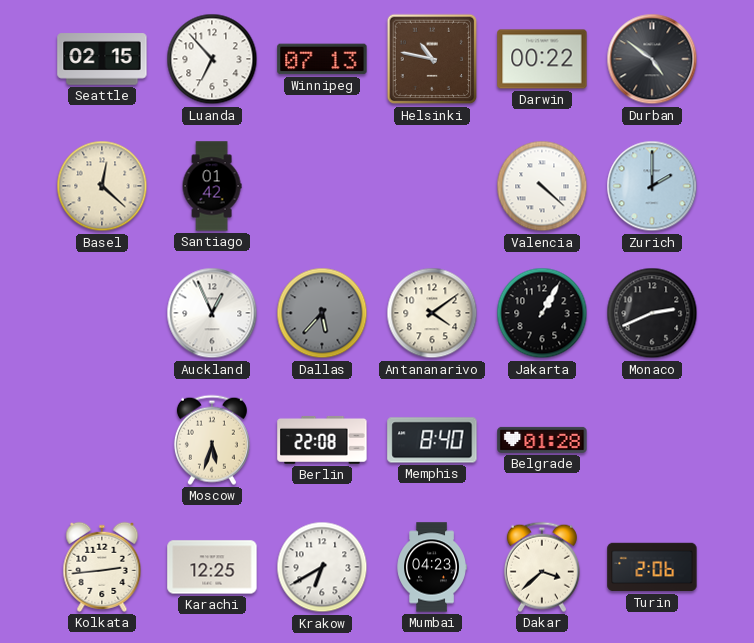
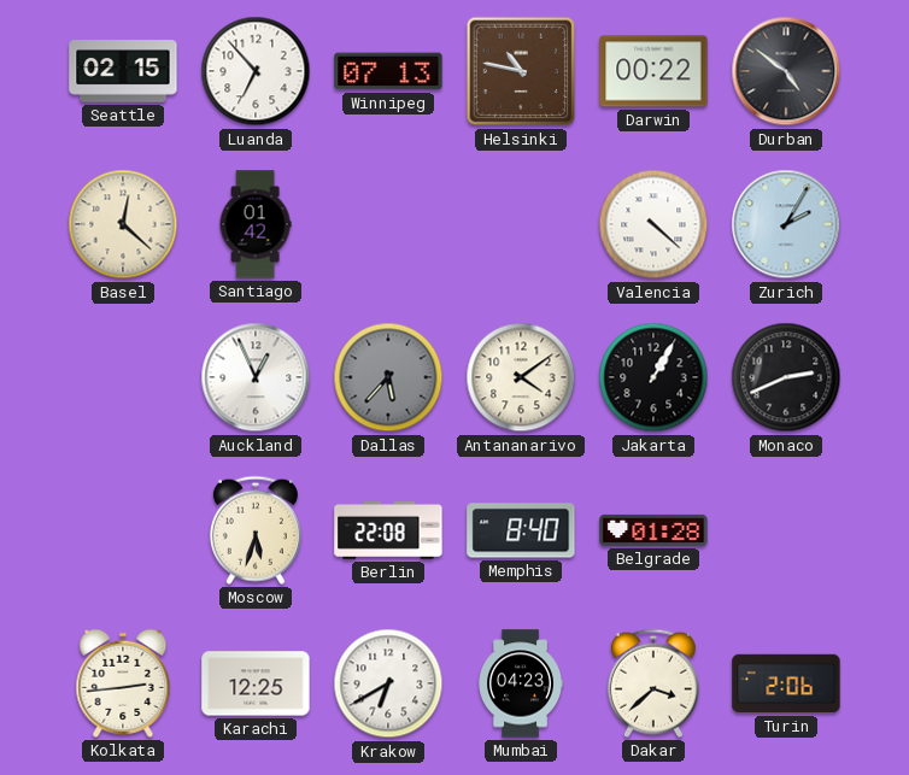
Zurich: 2:00 -> 2:05 (786, 224)
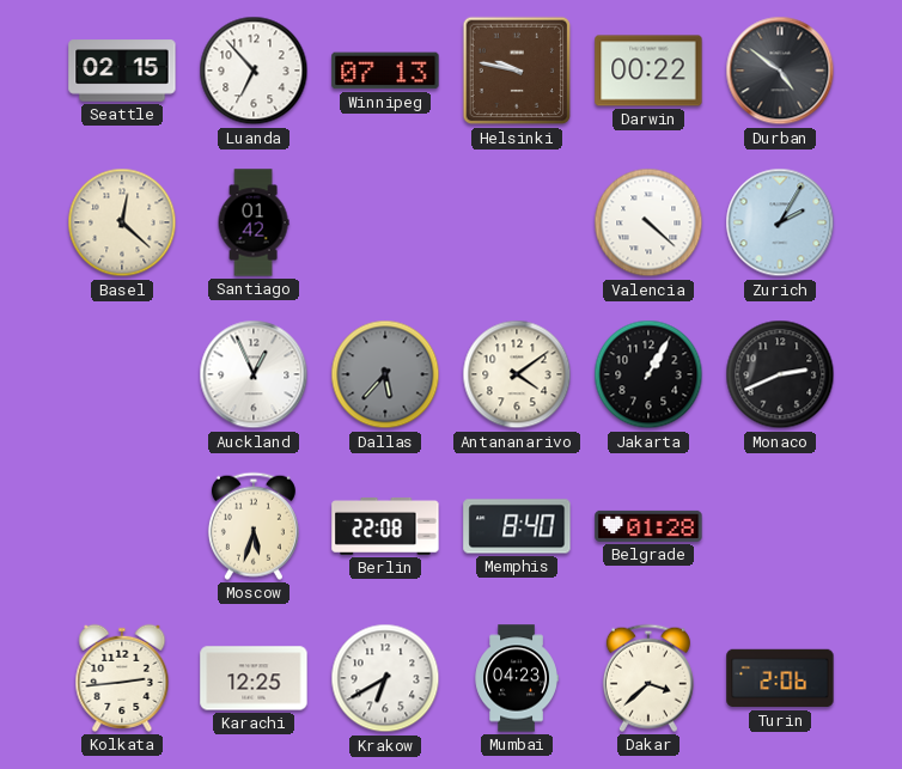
Helsinki: 10:47 -> 9:47 (517, 71)
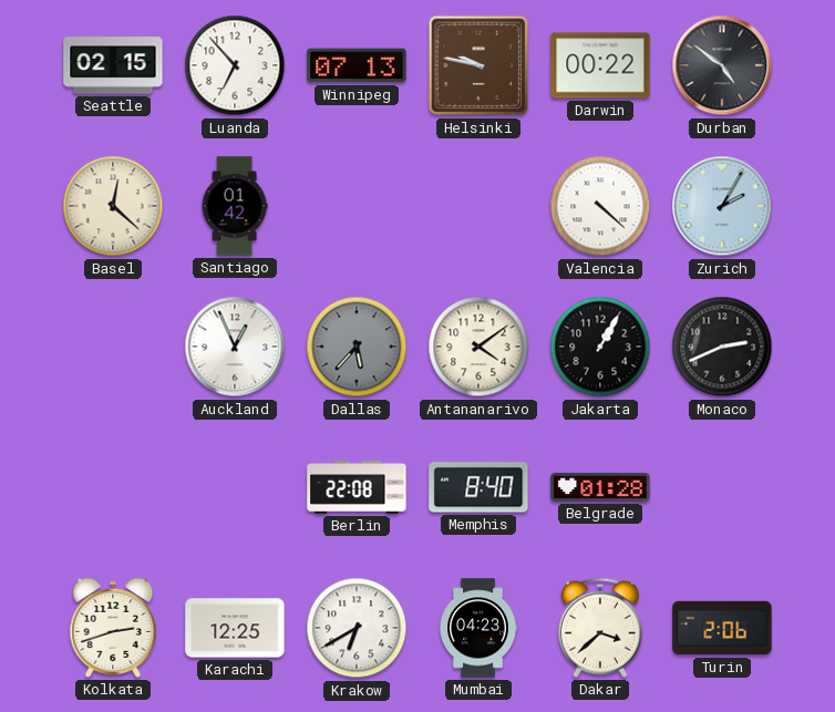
Moscow: 5:33 -> none (254, 526)
Kolkata: 2:44 -> 2:42 (113, 628)
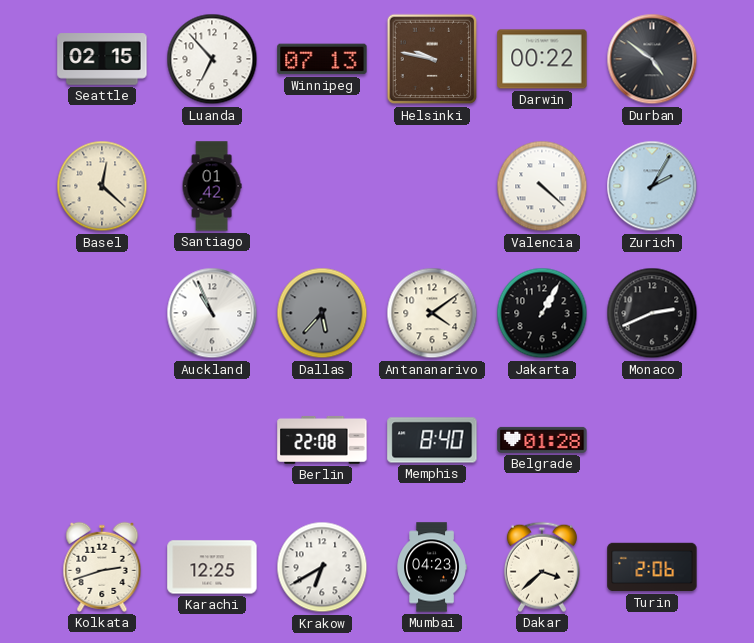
Auckland: 12:56 -> 10:56 (212, 313)
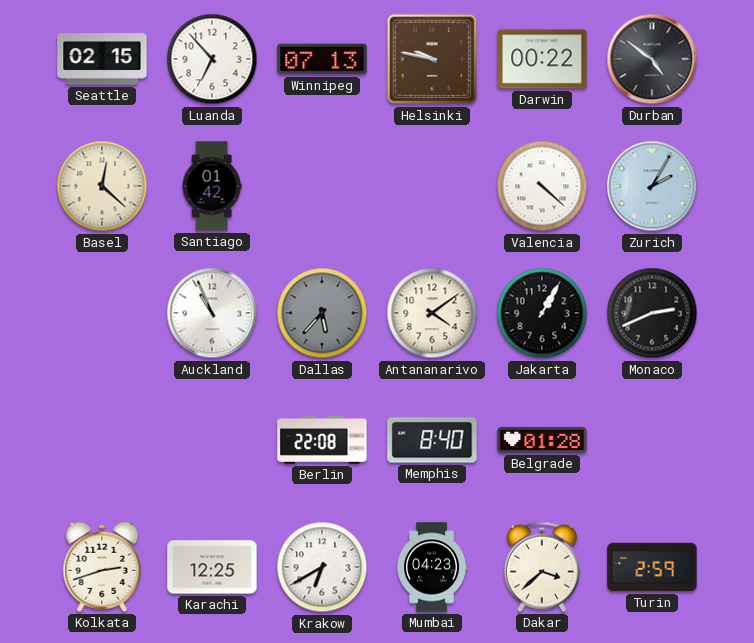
Turin: 2:06 -> 2:59 (652, 567)
